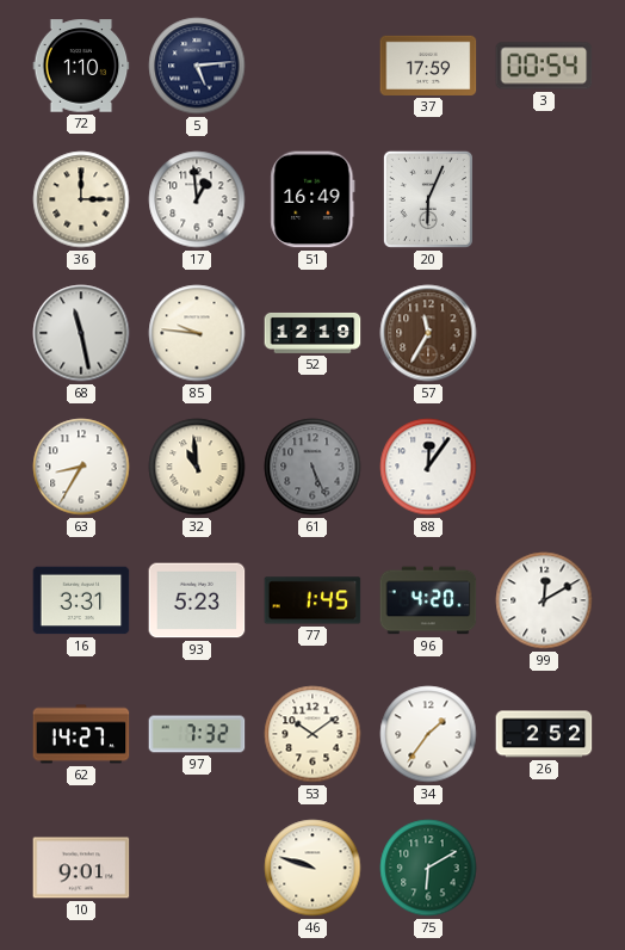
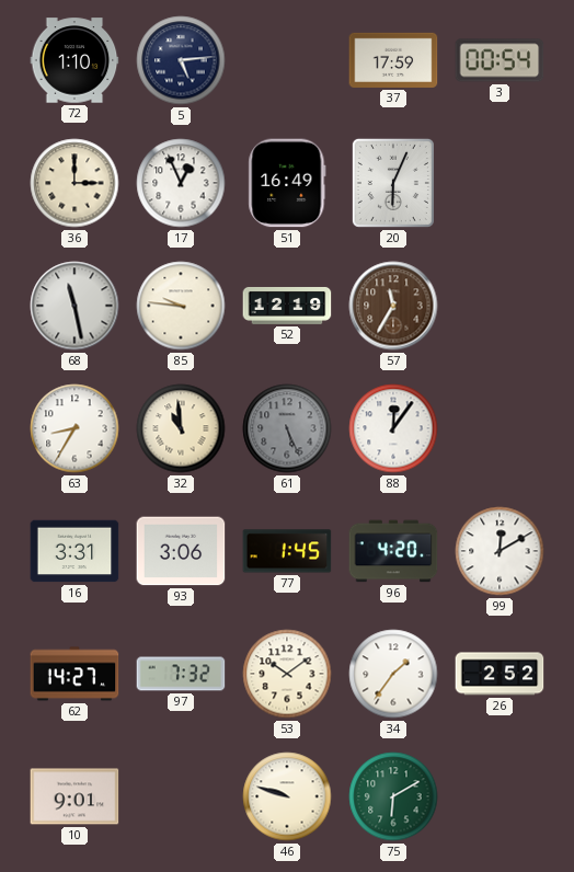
17: 12:59 -> 12:56 (181, 183)
93: 5:23 -> 3:06 (181, 551)
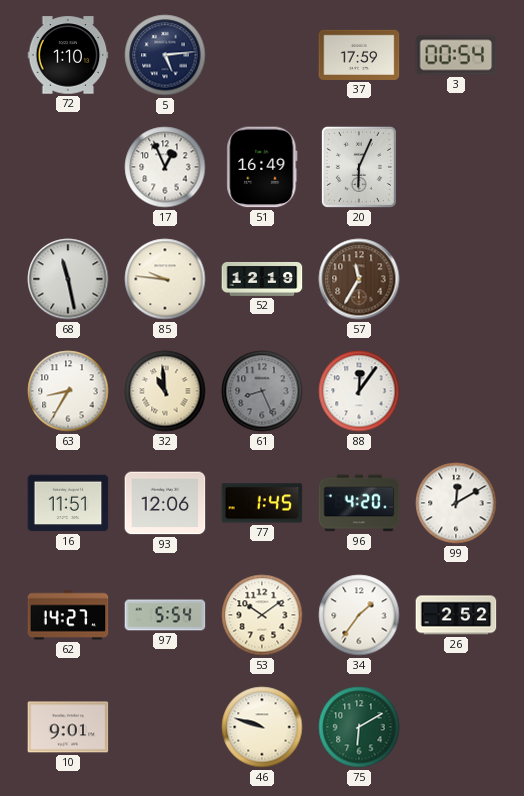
36: 3:00 -> none (74, 183)
61: 5:26 -> 8:26 (262, 391)
16: 3:31 -> 11:51 (68, 503)
93: 3:06 -> 12:06 (165, 503)
97: 7:32 -> 5:54 (165, 615)
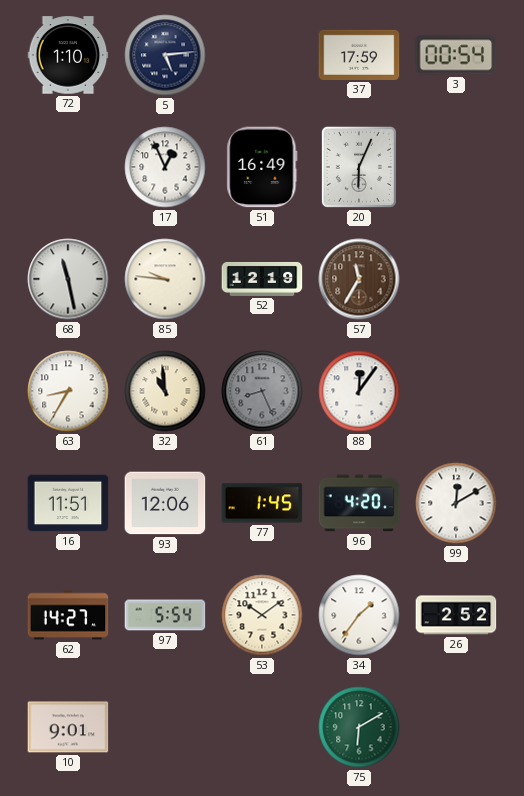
46: 9:48 -> none (262, 727)
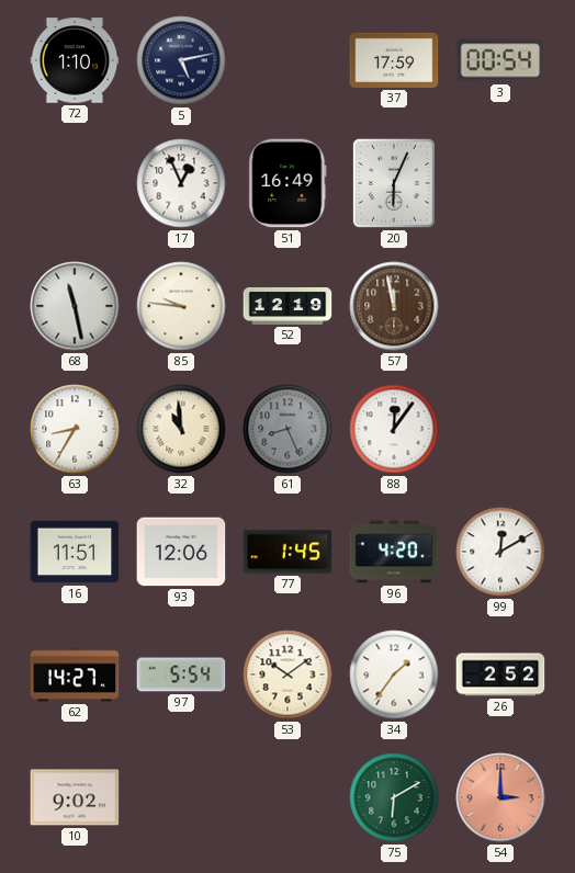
5: 5:14 -> 5:13 (181, 60)
57: 11:35 -> 11:58 (394, 306)
10: 9:01 -> 9:02 (75, 797)
54: none -> 3:00 (500, 797)
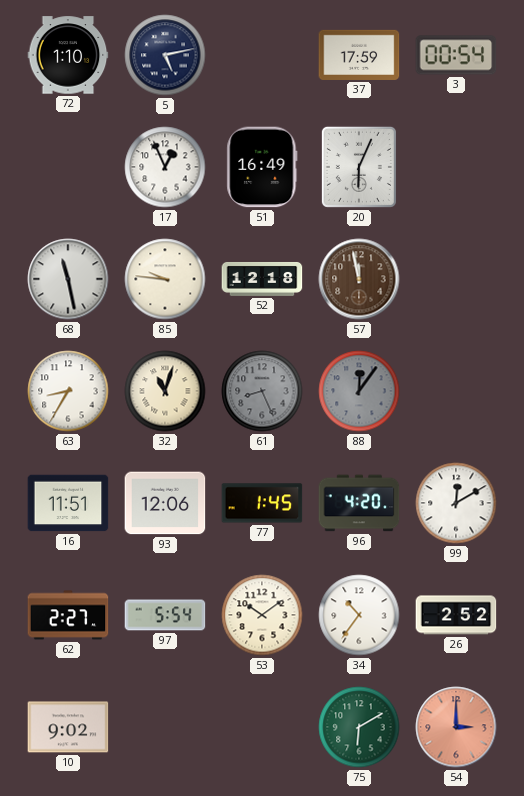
52: 12:19 -> 12:18 (262, 279)
32: 10:59 -> 11:03 (165, 391)
88 dial: white -> grey (359, 391)
62: 14:27 -> 2:27 (68, 615)
34: 1:36 -> 10:36 (359, 615)
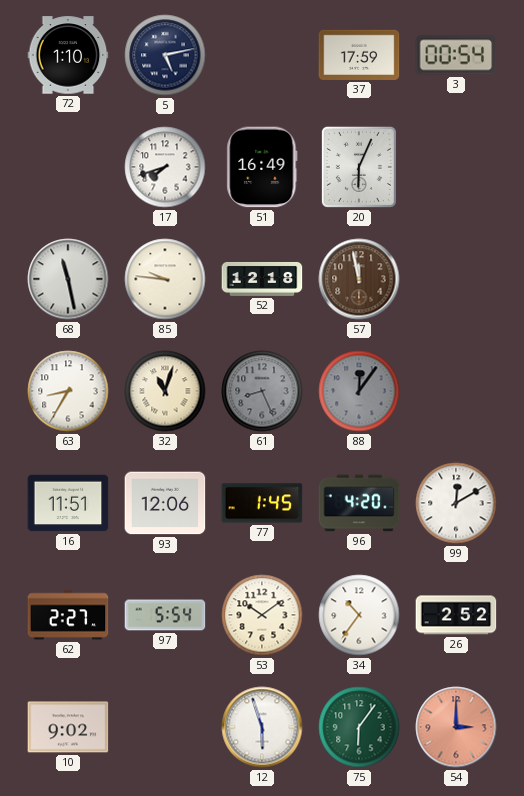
17: 12:56 -> 7:42 (165, 167)
12: none -> 5:57 (262, 727)
75: 6:10 -> 6:06 (359, 727)
